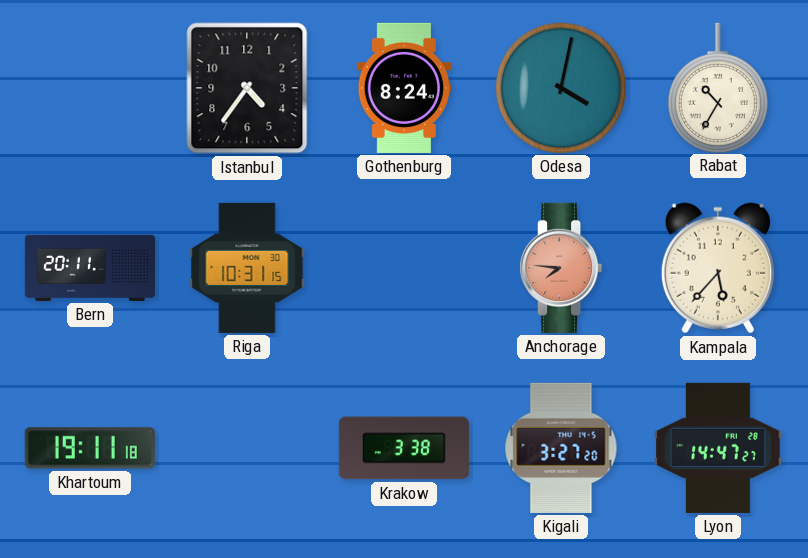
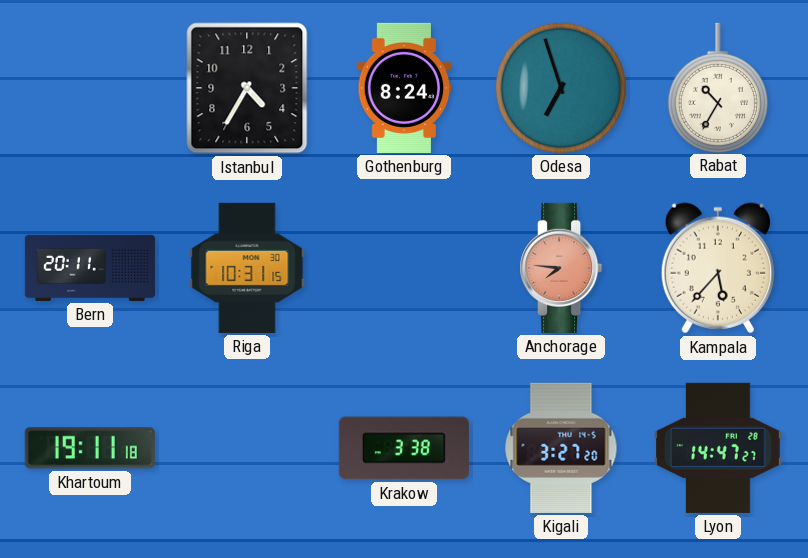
Istanbul: 4:36 -> 4:35 (247, 88)
Odesa: 4:02 -> 6:57 (561, 88)
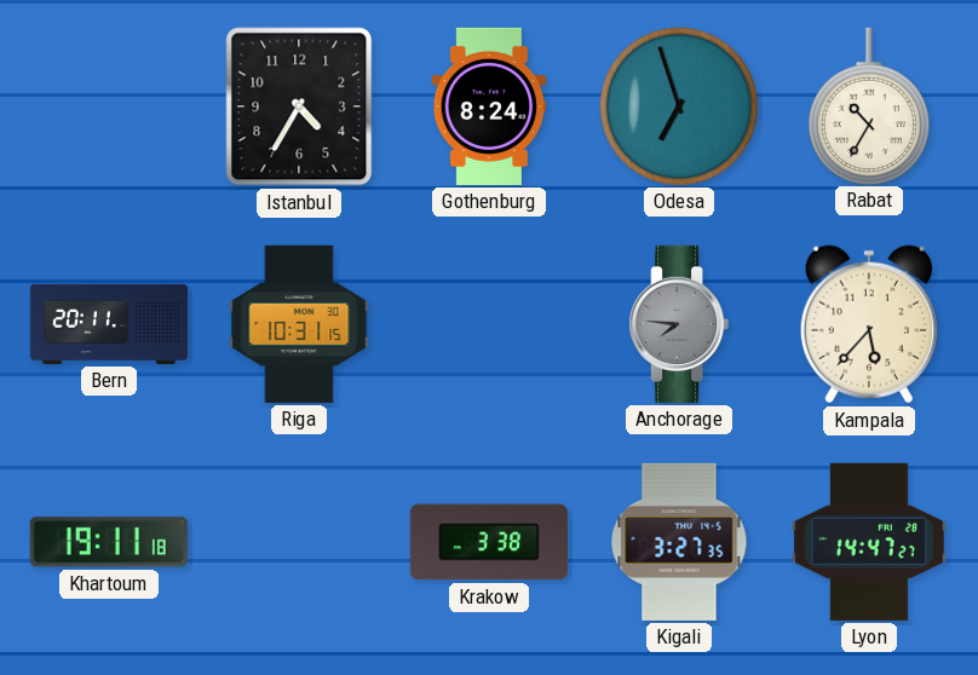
Anchorage dial: salmon -> grey (679, 324)
Kigali: 3:27:20 -> 3:27:35 (679, 542)
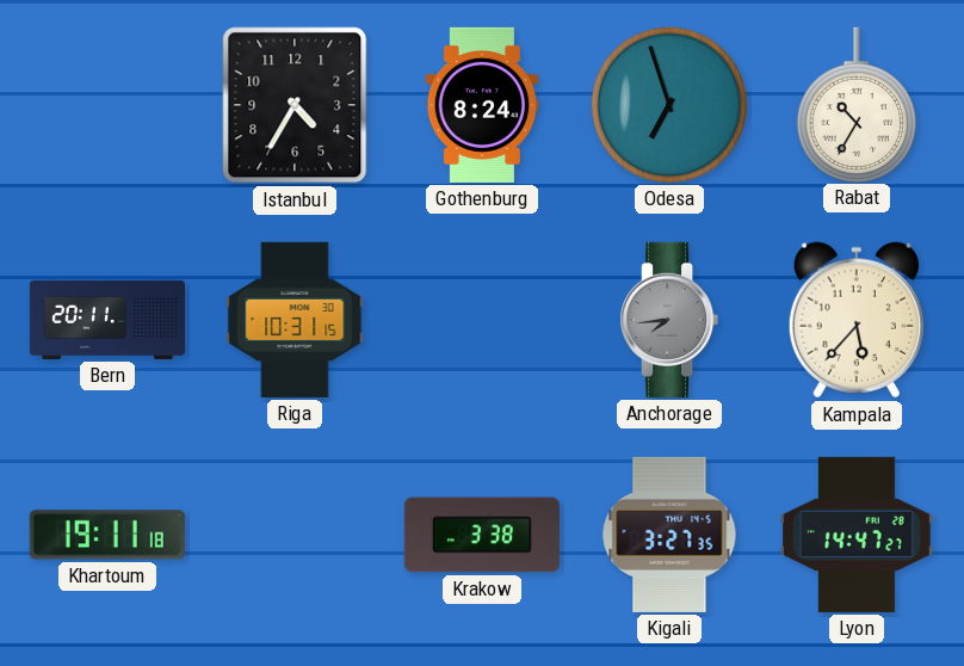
Anchorage: 7:46 -> 7:44 (669, 320)
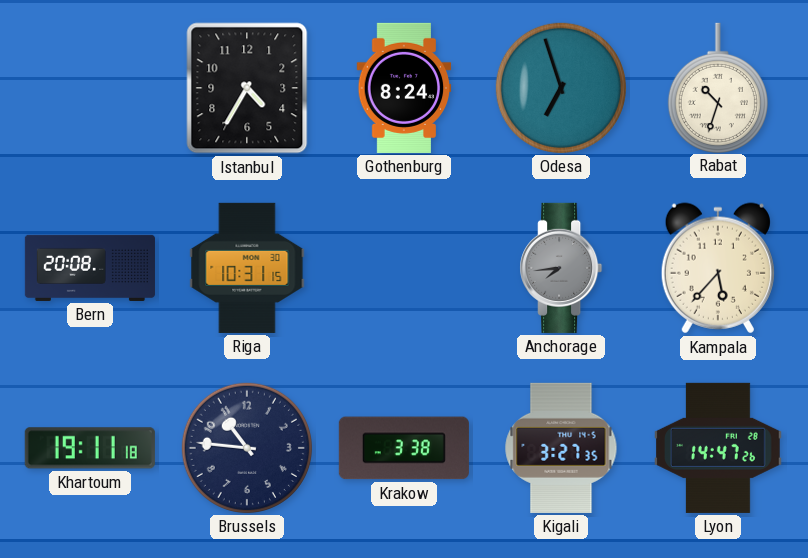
Rabat: 10:35 -> 10:33 (718, 87)
Bern: 20:11 -> 20:08 (90, 268)
Brussels: none -> 10:46 (247, 448)
Lyon: 14:47:27 -> 14:47:26 (719, 448)
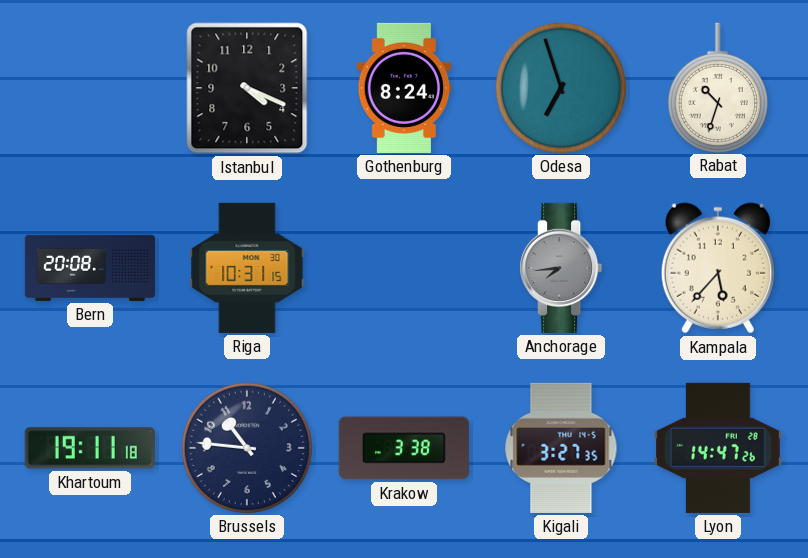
Istanbul: 4:35 -> 4:19 (247, 88)
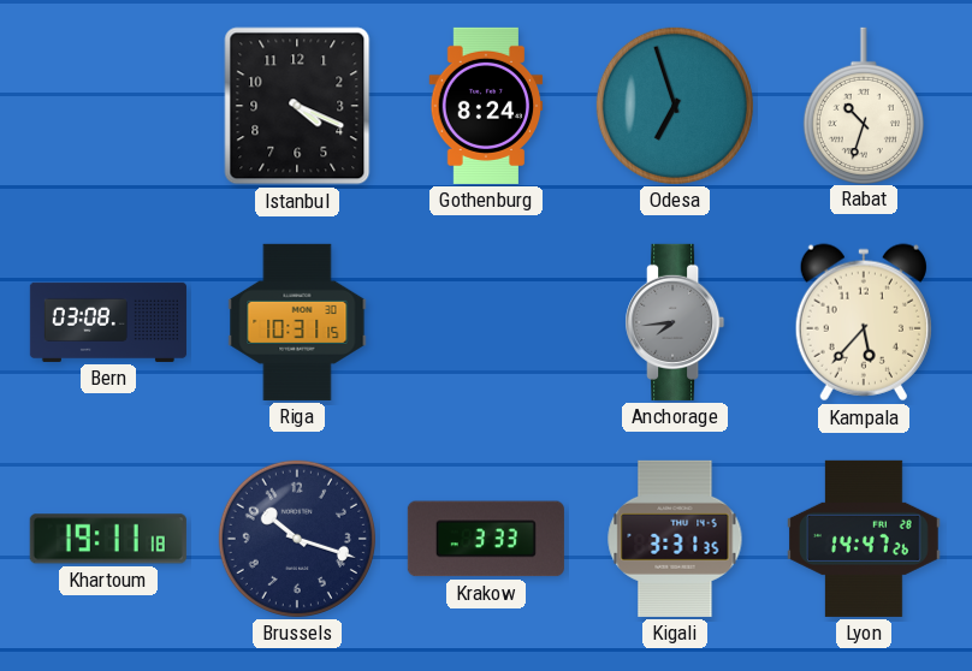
Bern: 20:08 -> 03:08 (108, 322)
Brussels: 10:46 -> 10:18 (297, 539)
Krakow: 3:38 -> 3:33 (486, 539)
Kigali: 3:27 -> 3:31 (675, 539)
